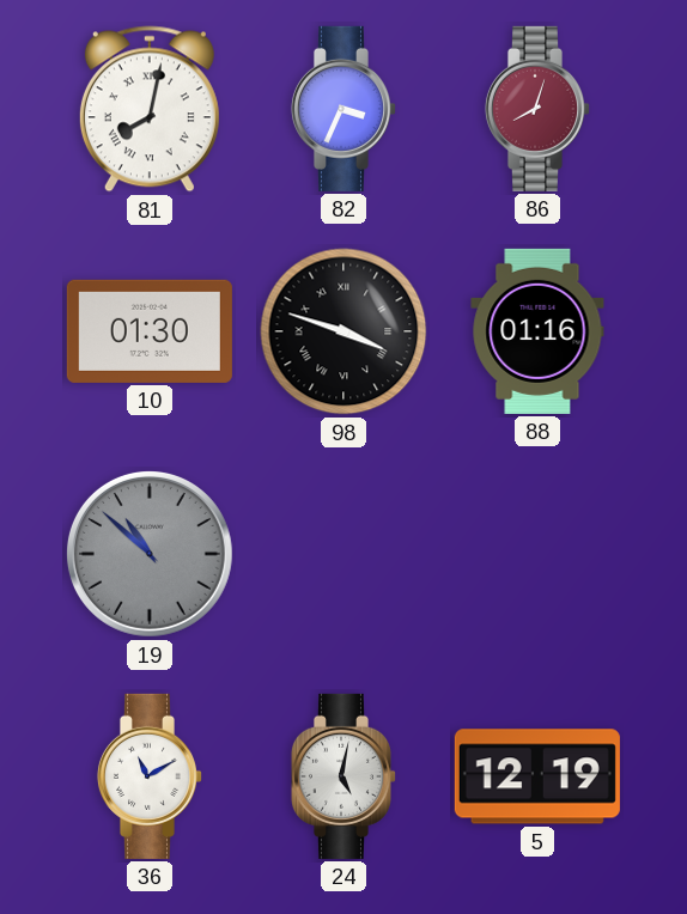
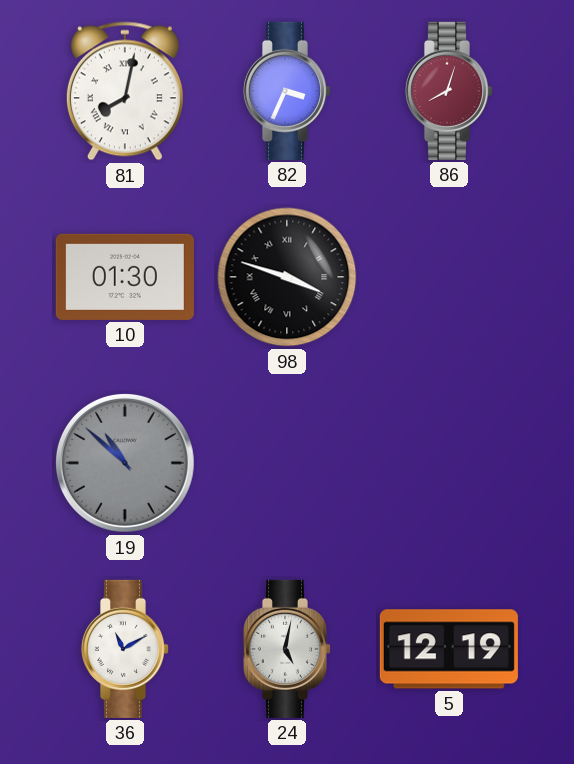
88: 01:16 -> none (537, 331)
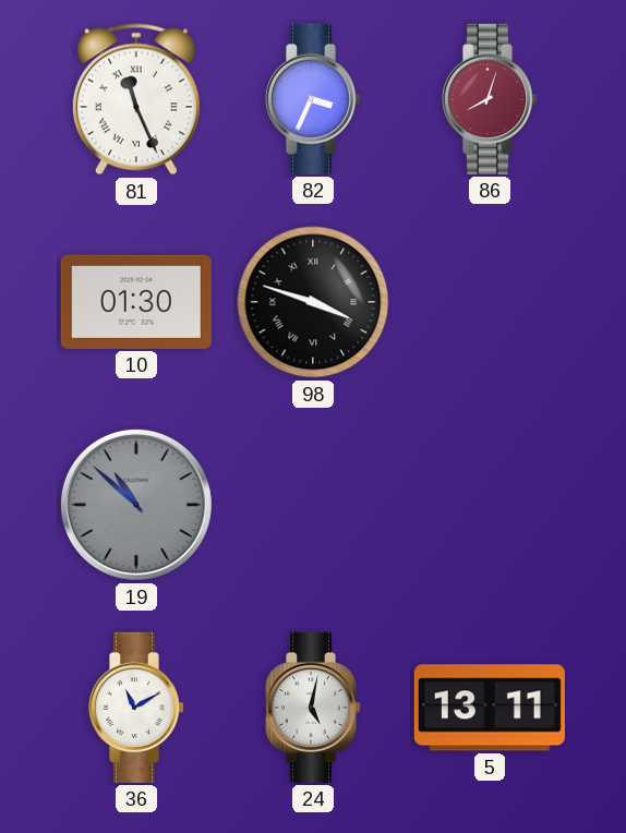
81: 8:02 -> 11:26 (136, 99)
5: 12:19 -> 13:11 (490, 708)
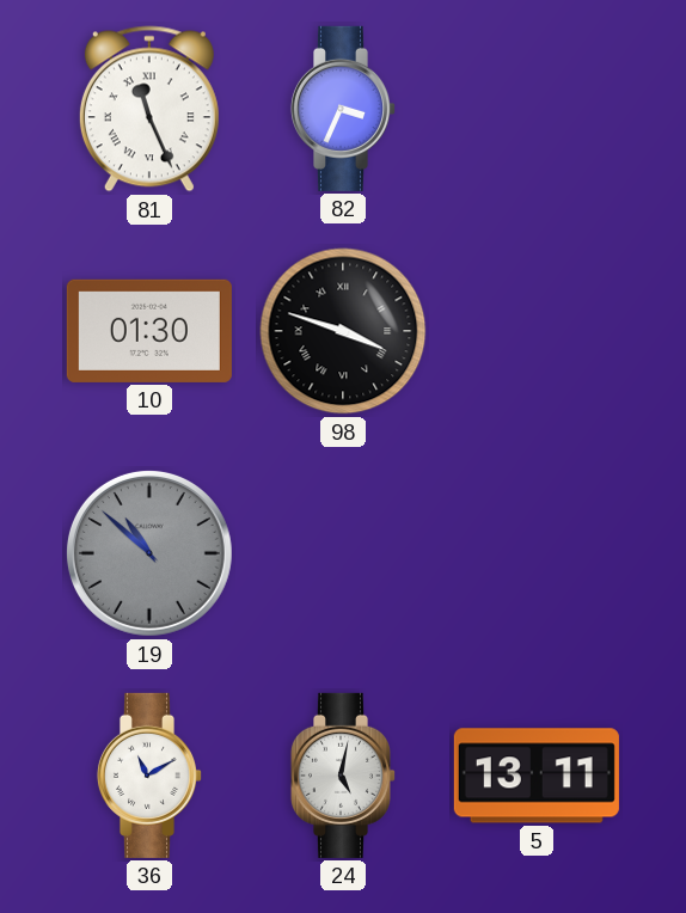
86: 8:03 -> none (489, 99)
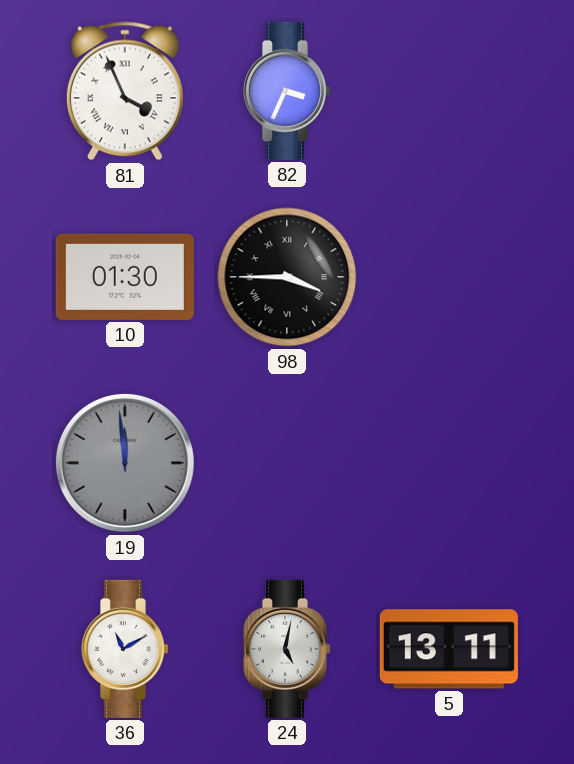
81: 11:26 -> 3:56 (125, 91)
98: 3:48 -> 3:45 (287, 277)
19: 10:52 -> 11:59 (125, 463)
